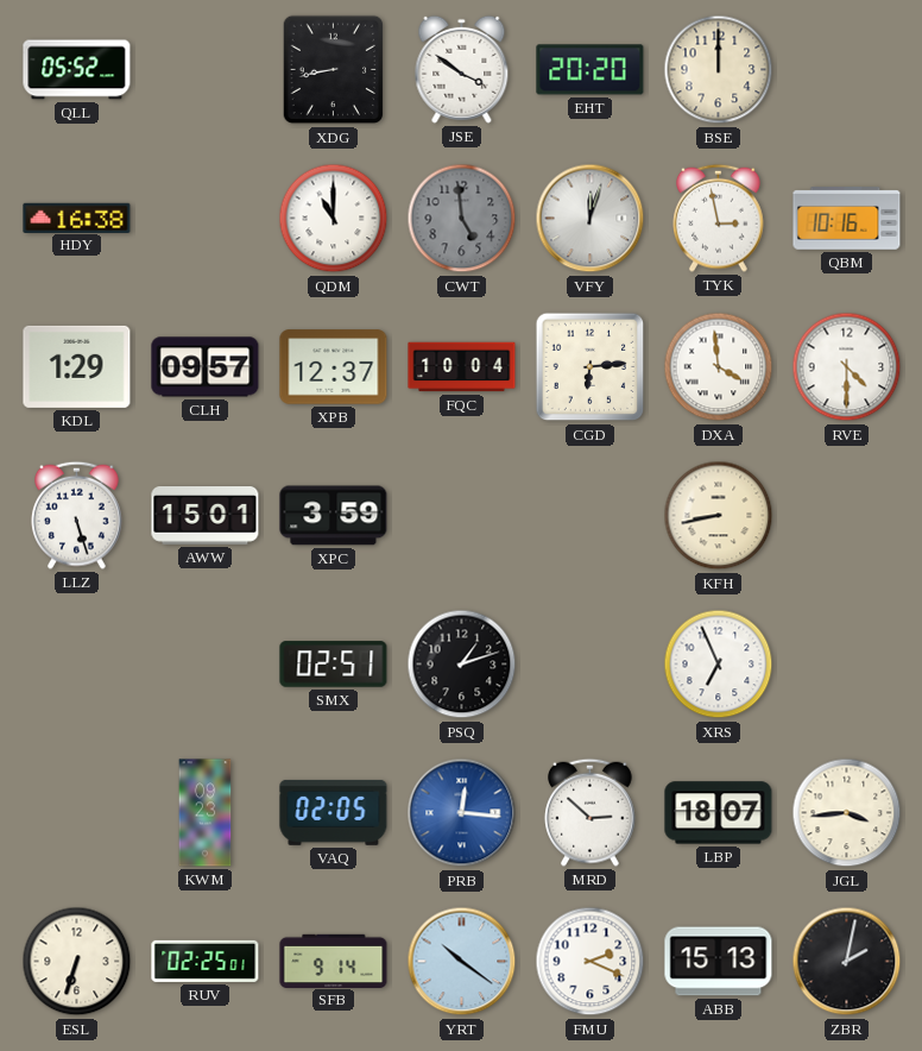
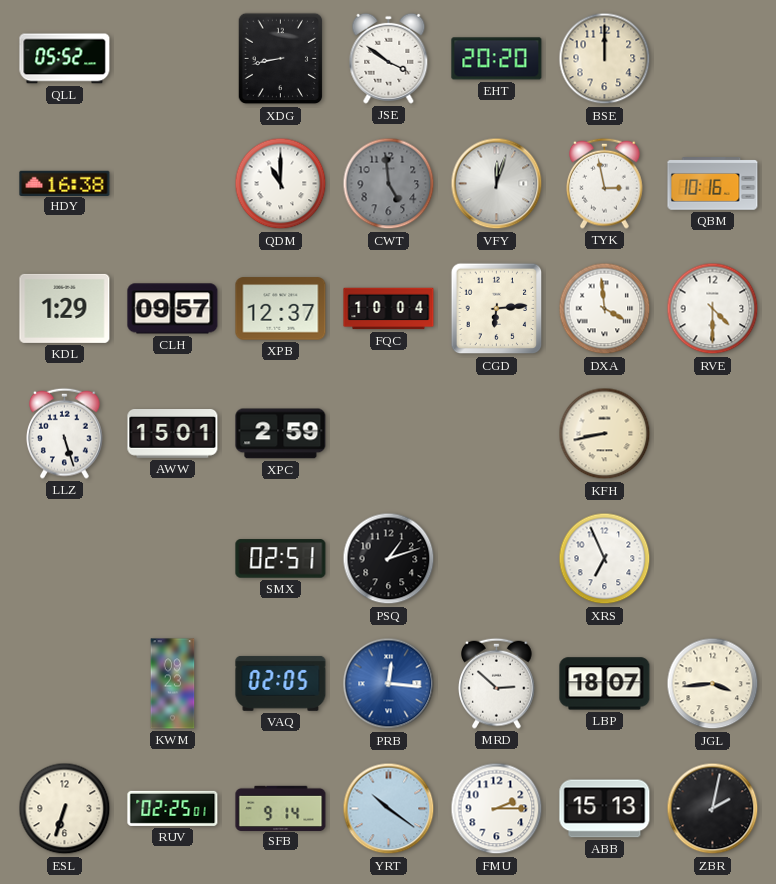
XPC: 3:59 -> 2:59 (281, 434)
FMU: 2:19 -> 2:15 (497, 809)
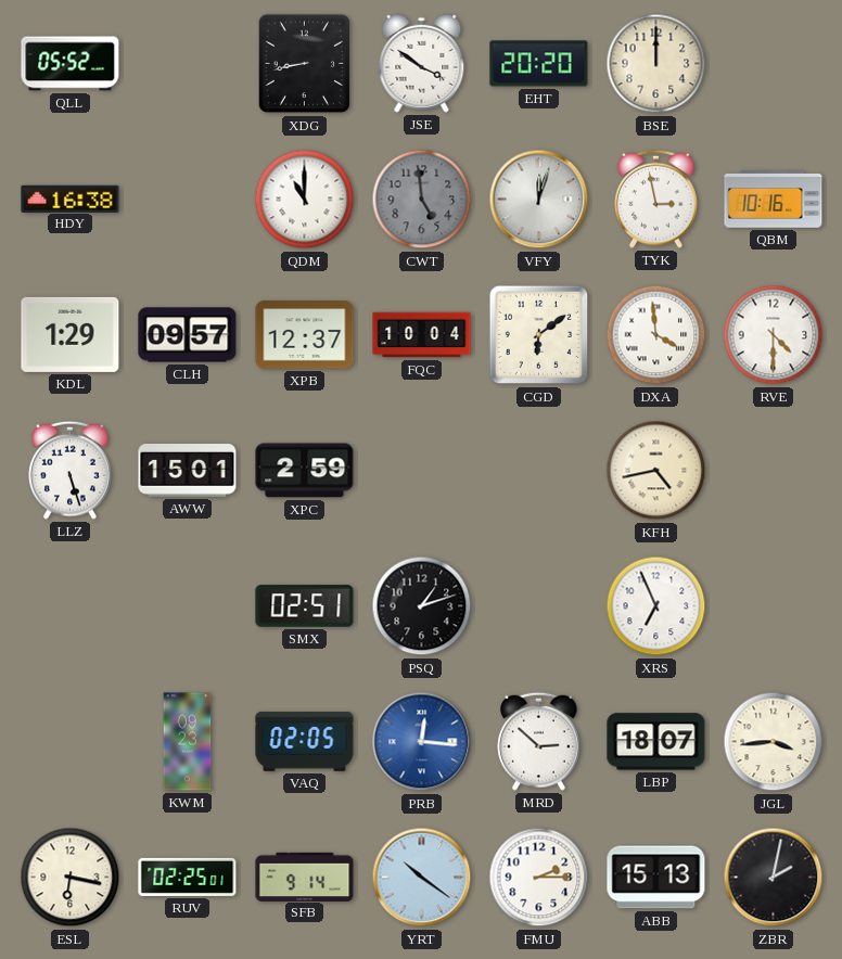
CGD: 6:14 -> 6:09 (539, 335)
KFH: 8:43 -> 4:43 (656, 471)
ESL: 6:33 -> 6:17 (71, 878)
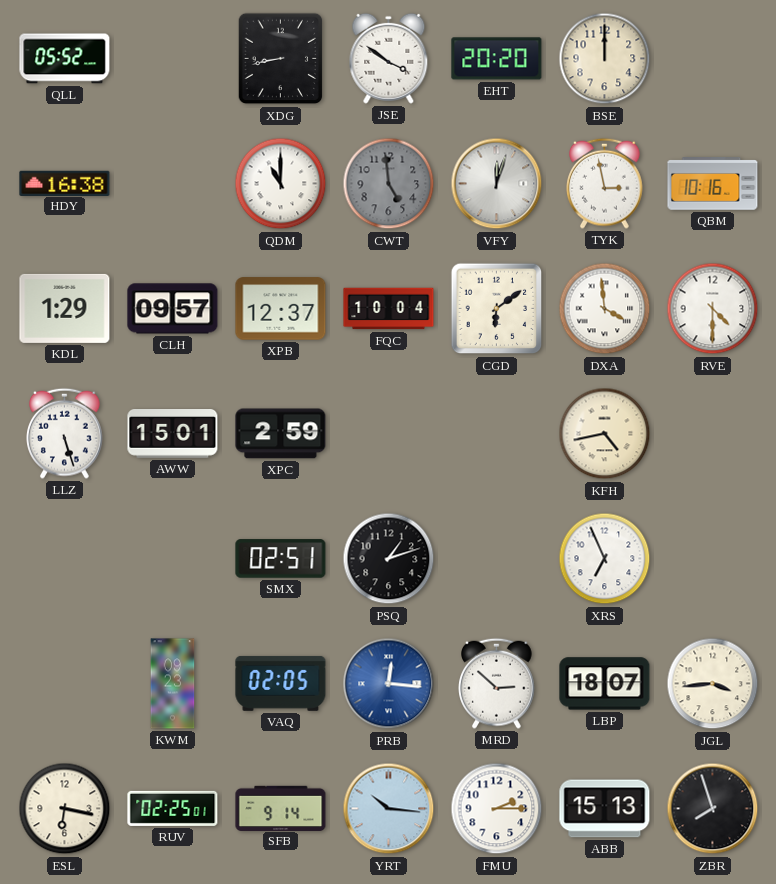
YRT: 10:21 -> 10:16 (389, 809)
ZBR: 2:02 -> 7:57 (713, 809)
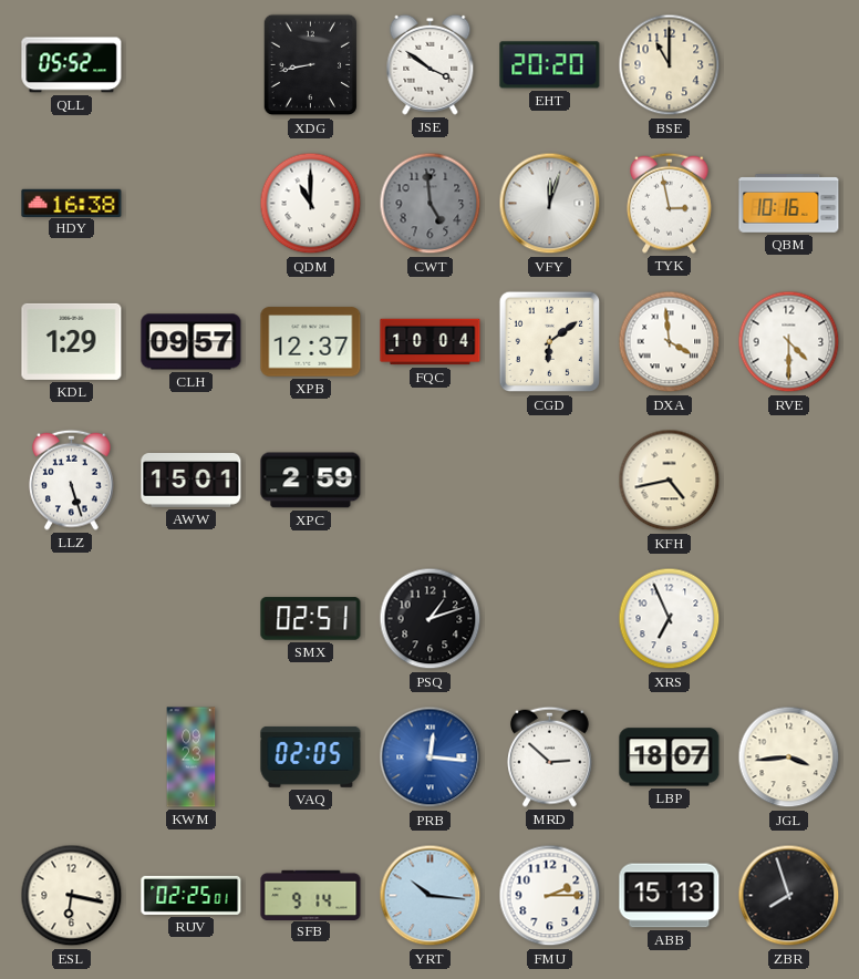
BSE: 12:00 -> 11:00 (670, 65)
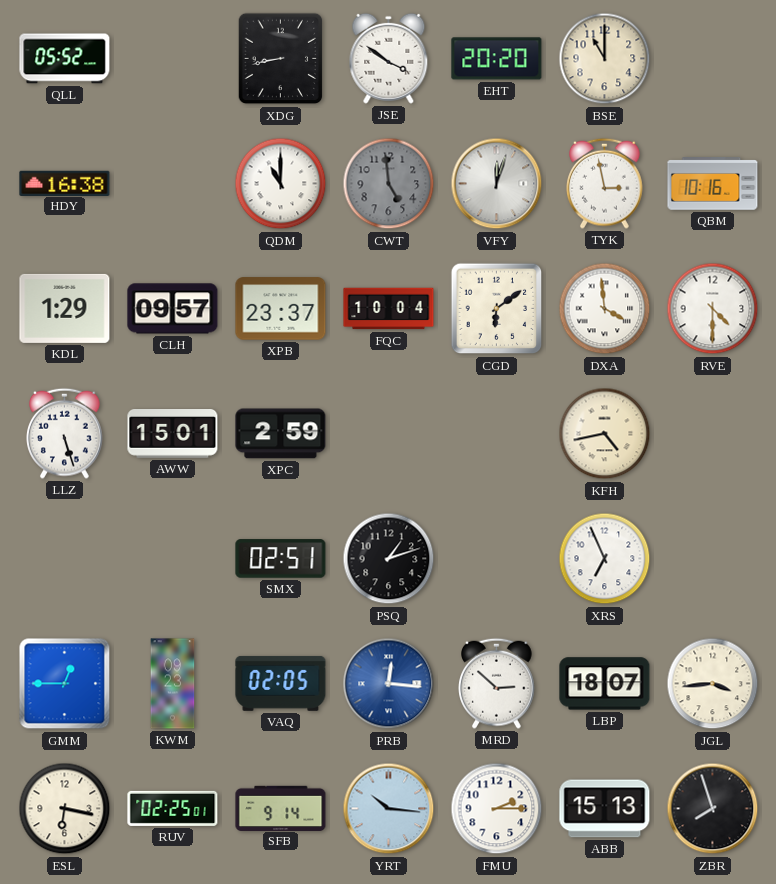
XPB: 12:37 -> 23:37 (281, 309)
GMM: none -> 12:45 (65, 684)
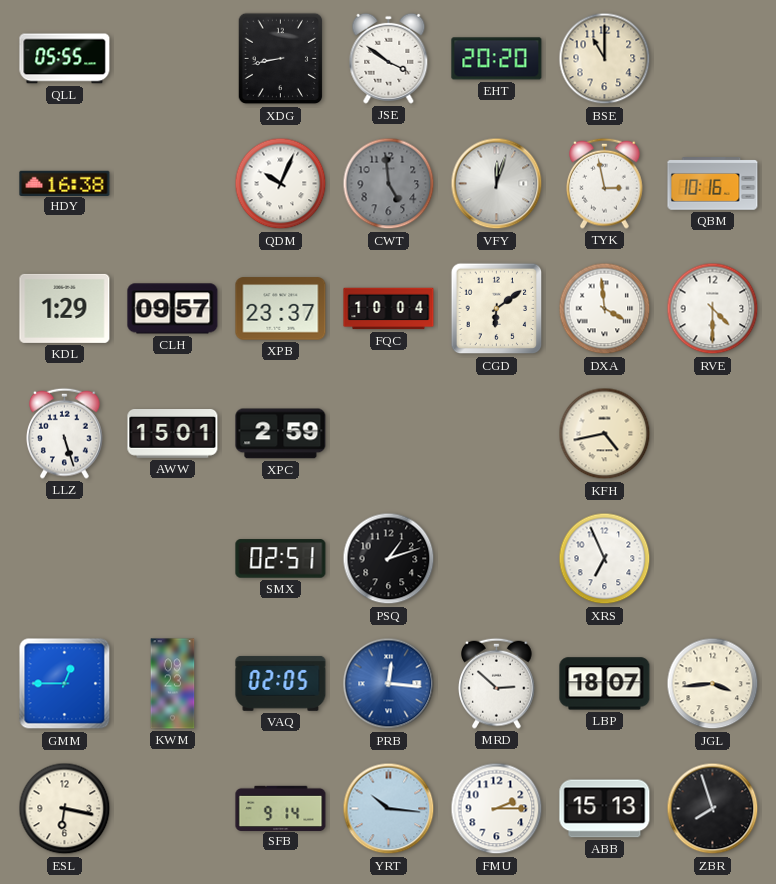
QLL: 05:52 -> 05:55 (65, 59)
QDM: 11:00 -> 10:04 (281, 184)
RUV: 02:25 -> none (173, 808)
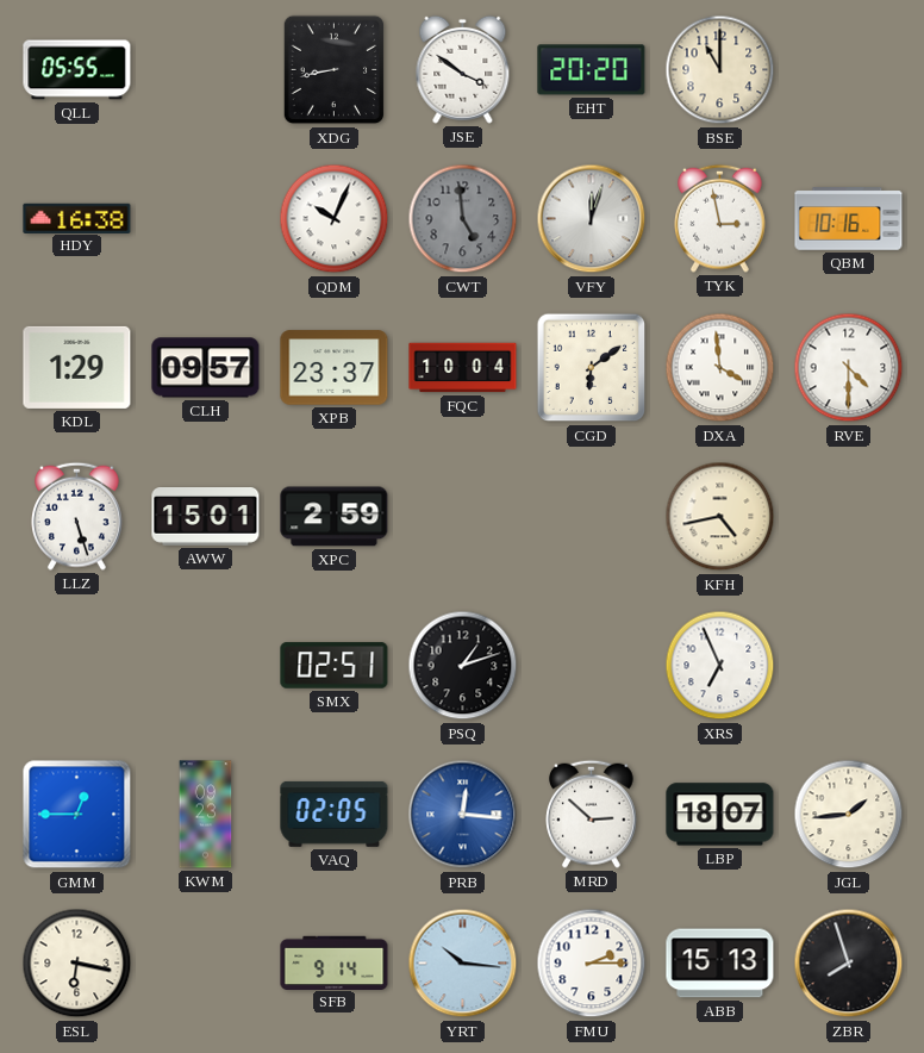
JGL: 3:44 -> 1:44 (849, 815)
